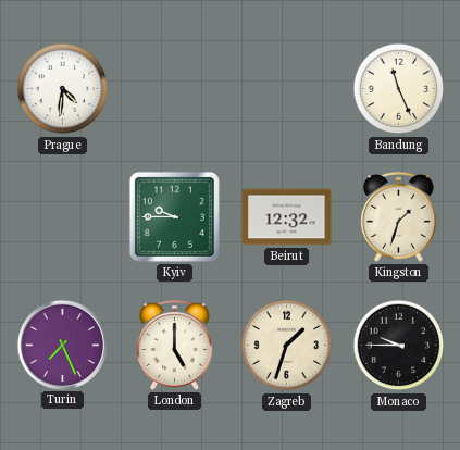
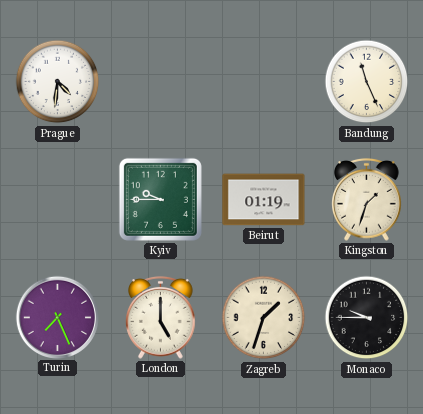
Beirut: 12:32 -> 01:19 (264, 200)
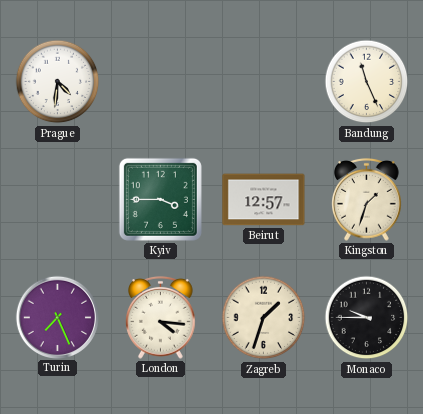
Kyiv: 9:45 -> 3:45 (160, 199)
Beirut: 01:19 -> 12:57 (264, 200)
London: 5:00 -> 4:16 (161, 317)
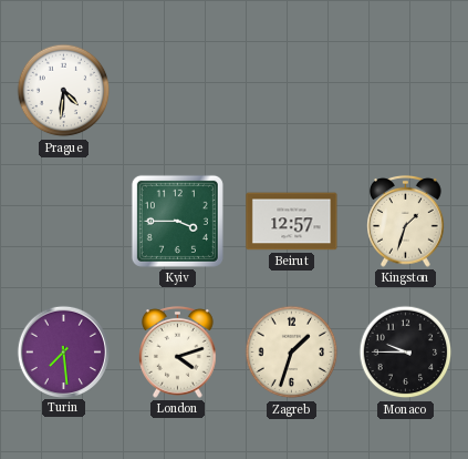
Bandung: 11:26 -> none (367, 82)
Turin: 7:26 -> 7:29 (63, 351)
London: 4:16 -> 4:12 (178, 351)
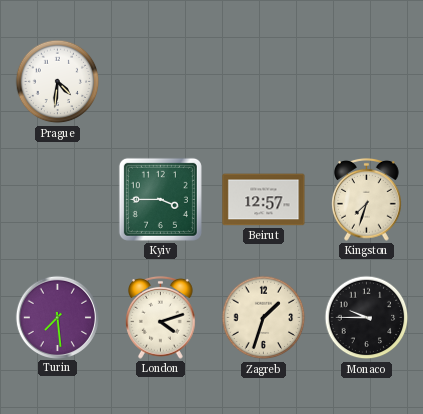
Kingston: 1:33 -> 7:33 (367, 199)
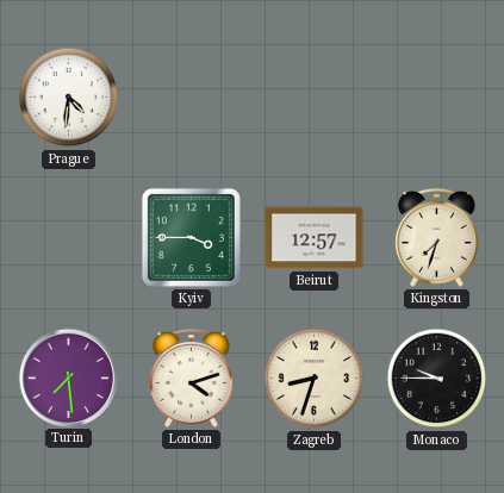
Zagreb: 1:33 -> 8:33 (315, 379)
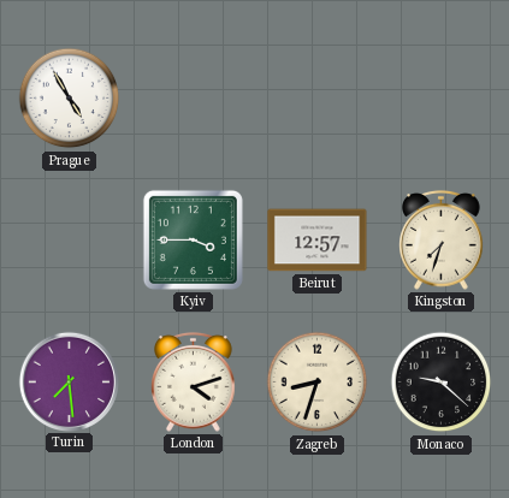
Prague: 4:31 -> 4:55 (70, 99)
Monaco: 9:45 -> 9:22 (442, 383)
